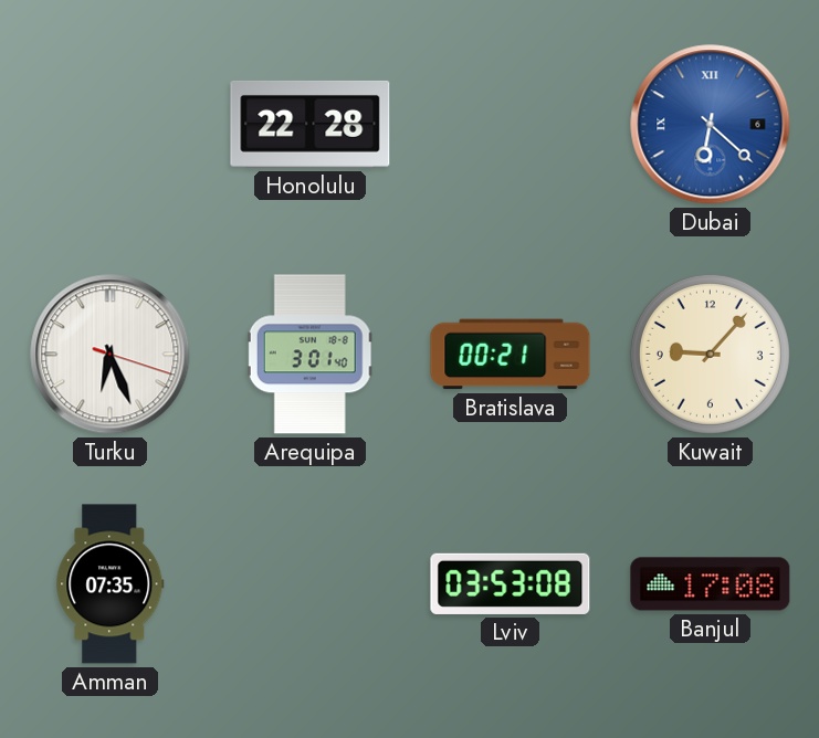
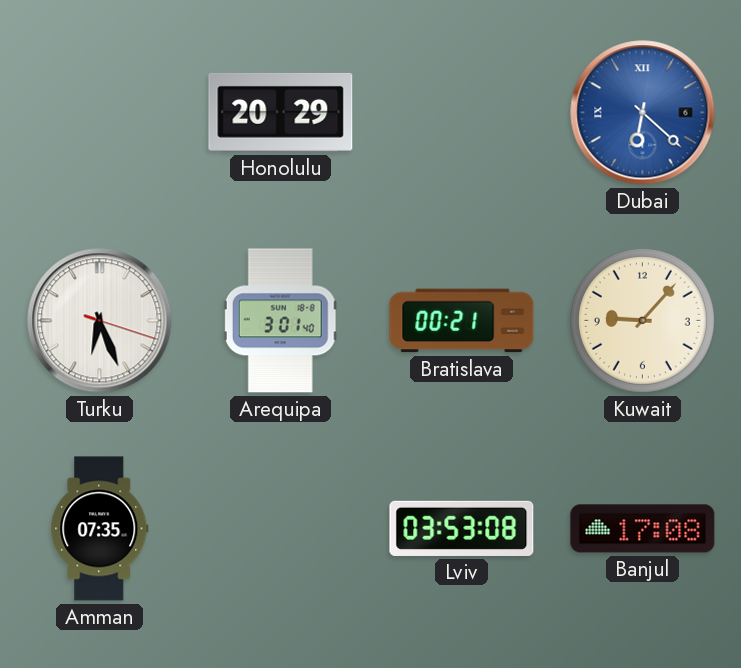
Honolulu: 22:28 -> 20:29 (281, 112)
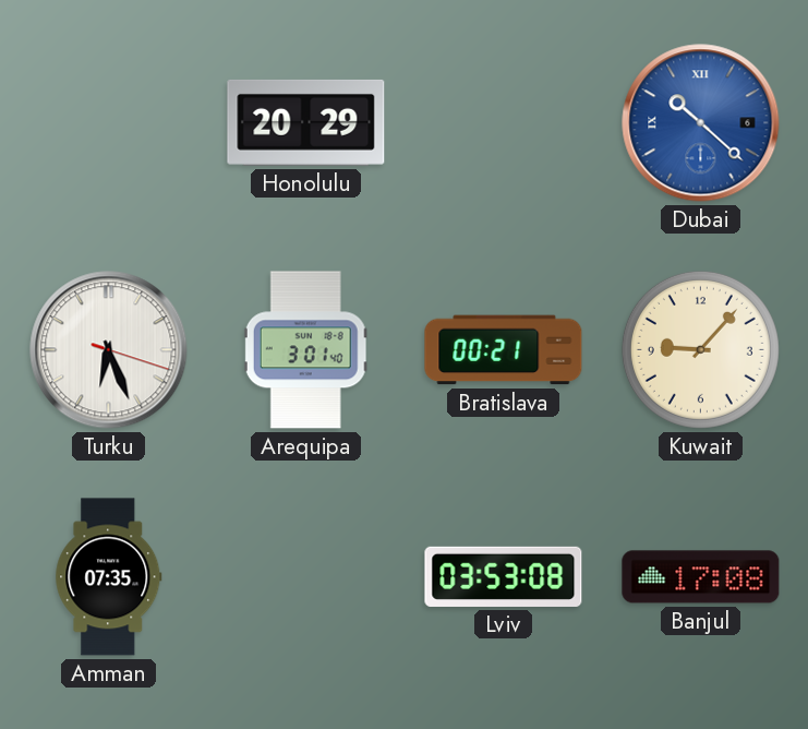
Dubai: 6:22 -> 10:22 (701, 123)
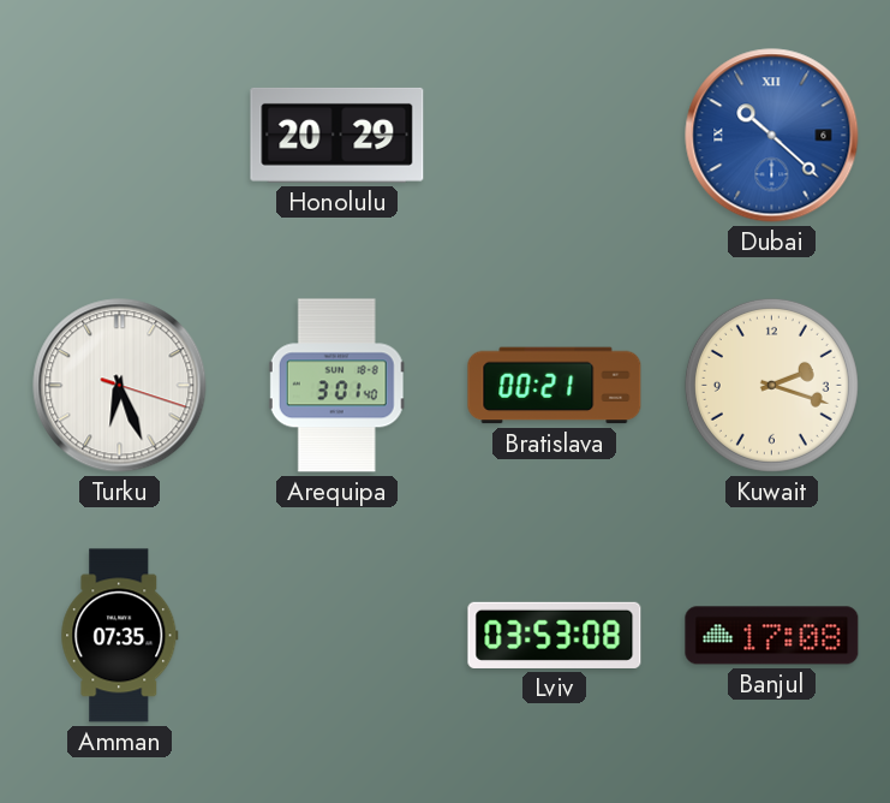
Kuwait: 9:07 -> 2:18 (771, 385)
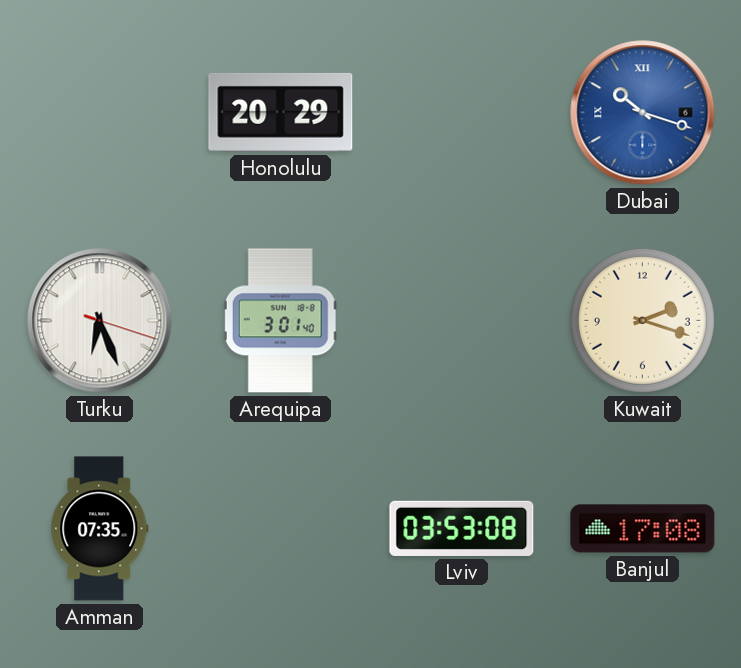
Dubai: 10:22 -> 10:18 (643, 113)
Bratislava: 00:21 -> none (555, 386)
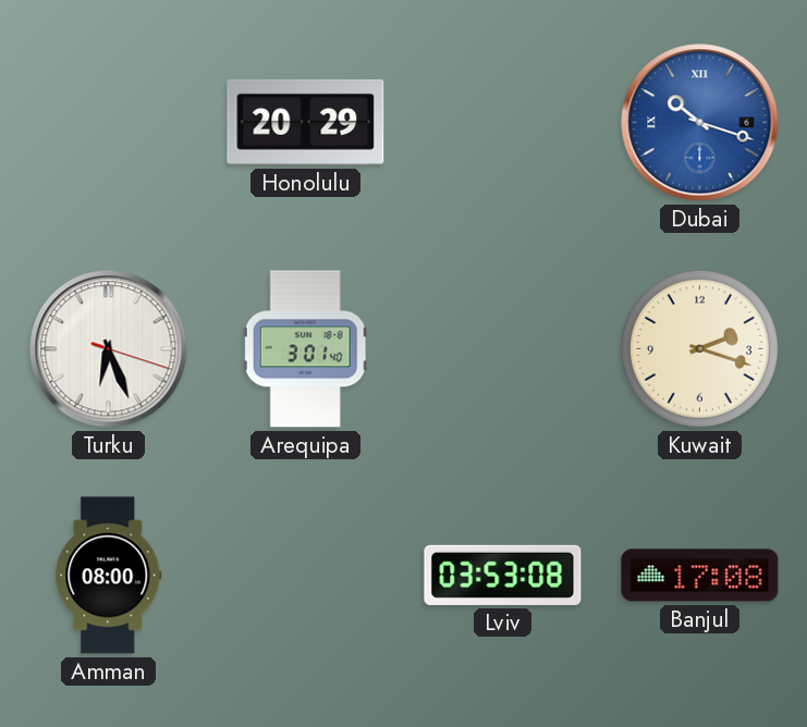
Amman: 07:35 -> 08:00 (109, 576)
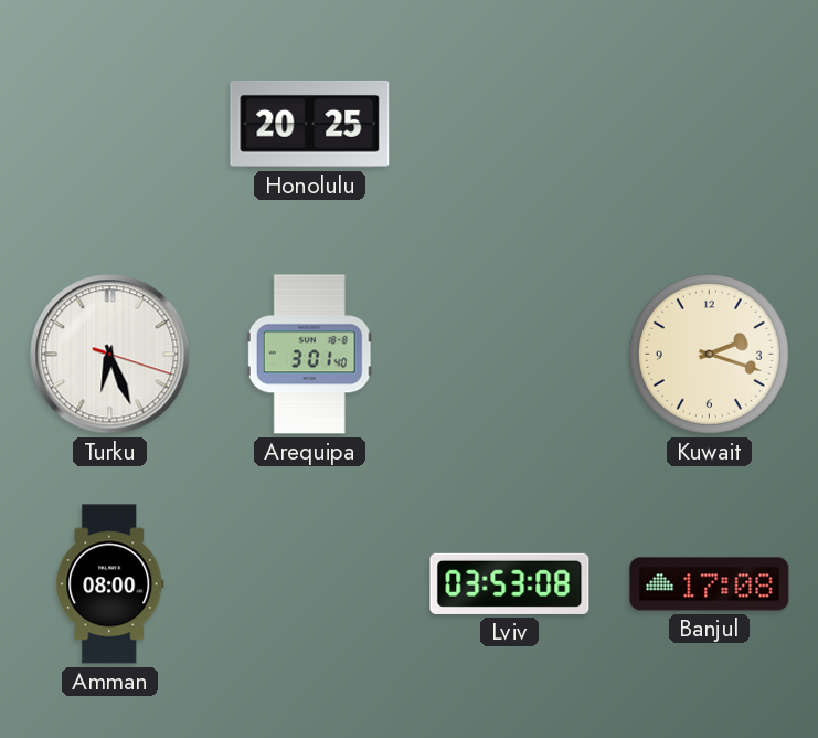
Honolulu: 20:29 -> 20:25 (310, 124)
Dubai: 10:18 -> none (700, 123)
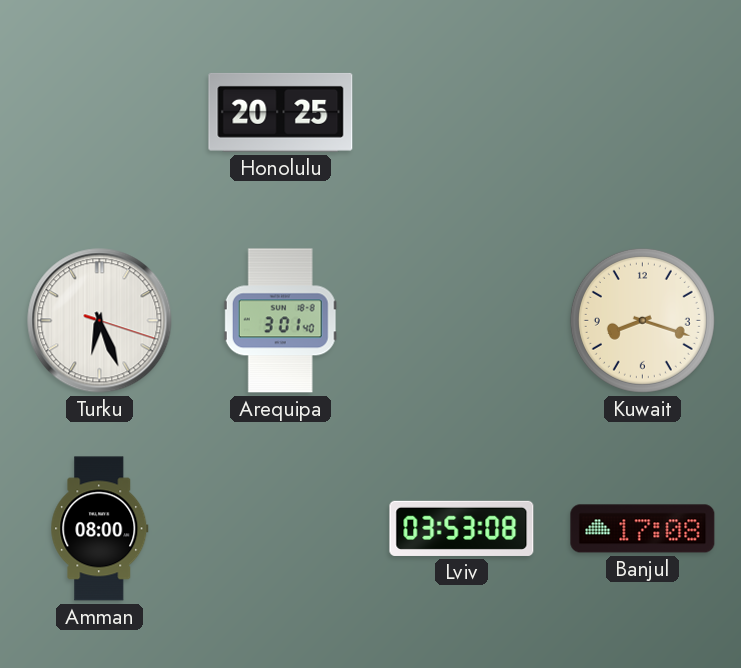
Kuwait: 2:18 -> 8:18 (642, 320)
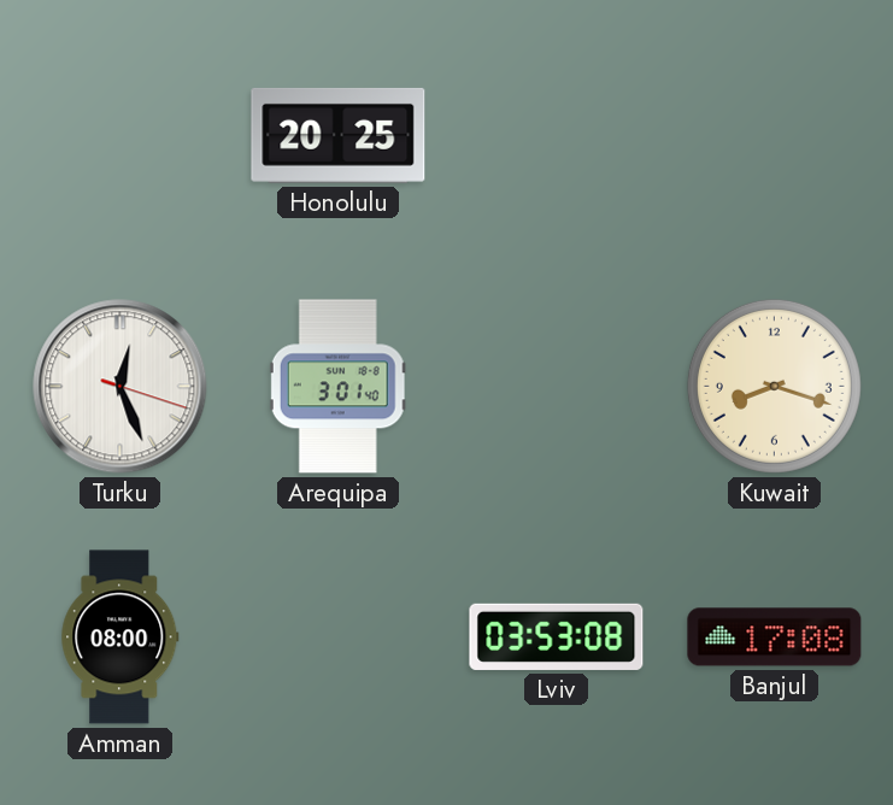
Turku: 6:26 -> 12:26 (121, 387)
